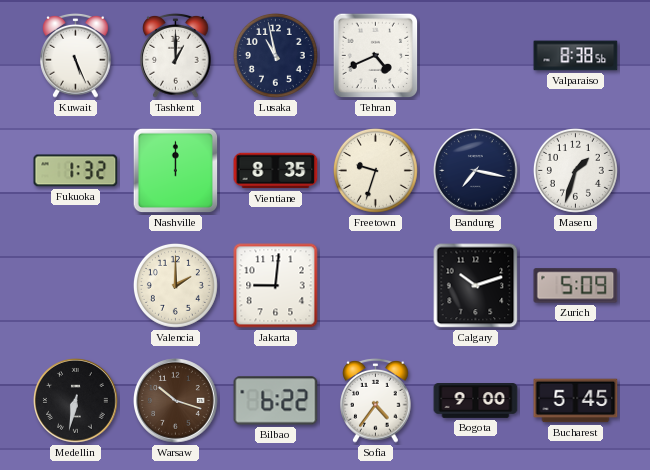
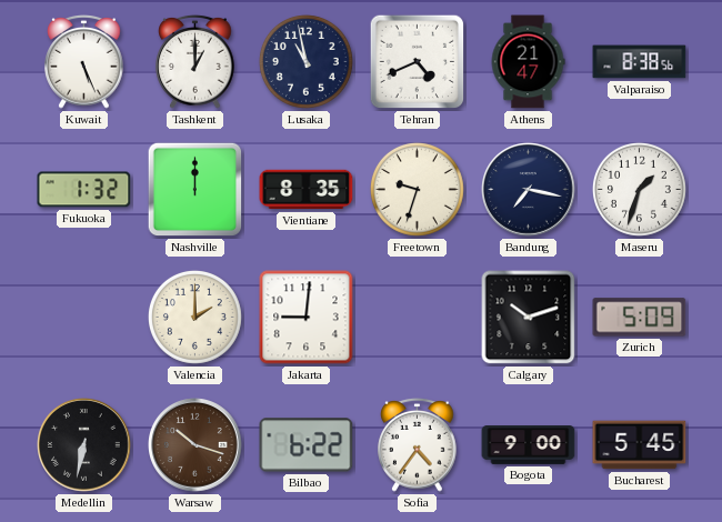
Athens: none -> 21:47 (528, 62)
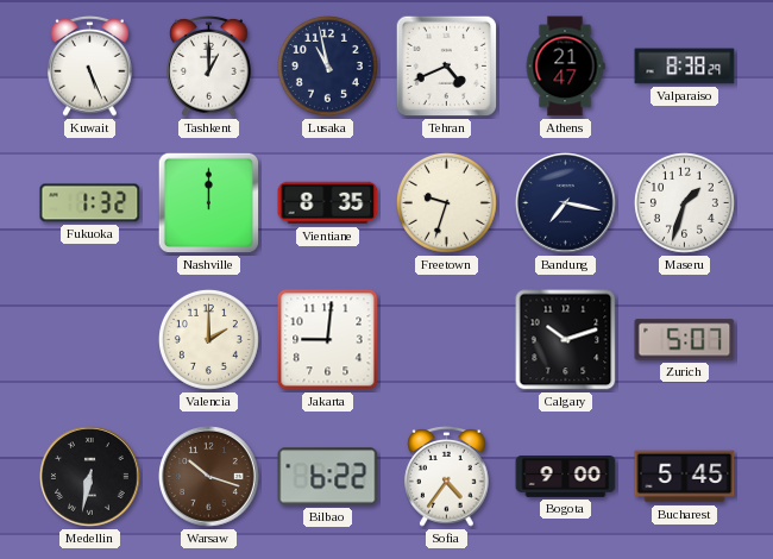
Valparaiso: 8:38:56 -> 8:38:29 (685, 67)
Zurich: 5:09 -> 5:07 (685, 340)
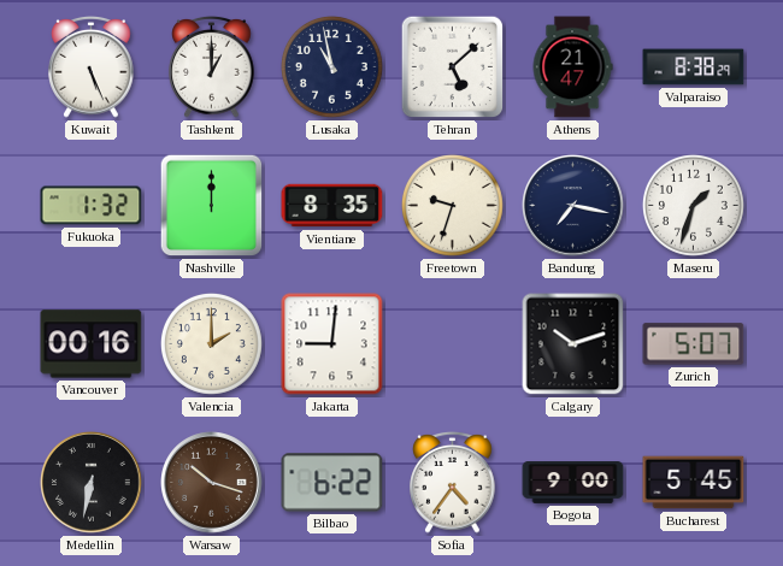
Tehran: 4:41 -> 5:08 (453, 67)
Vancouver: none -> 00:16 (92, 344)
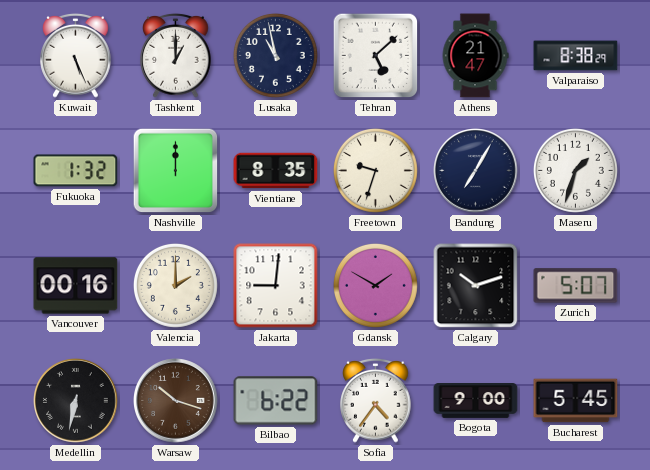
Bandung: 7:17 -> 7:05 (476, 171)
Gdansk: none -> 1:50 (375, 285)
